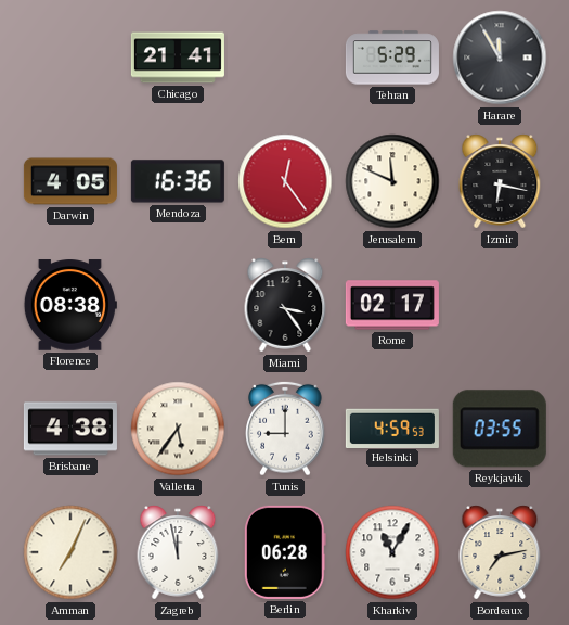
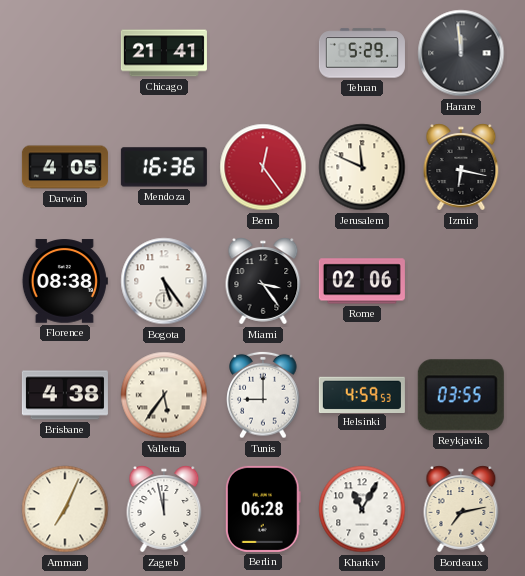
Harare: 11:55 -> 11:59 (461, 53)
Bogota: none -> 5:24 (164, 281)
Rome: 02:17 -> 02:06 (362, 281)
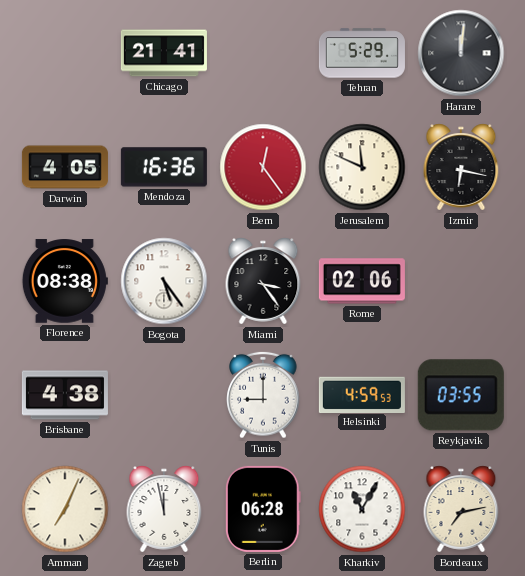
Harare: 11:59 -> 12:01 (461, 53)
Valletta: 5:36 -> none (164, 395)
